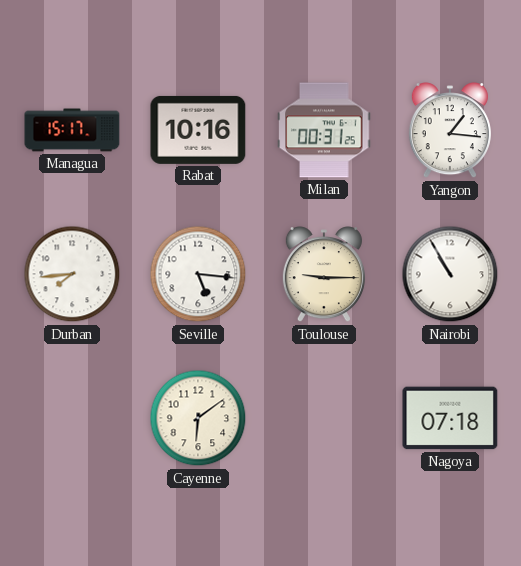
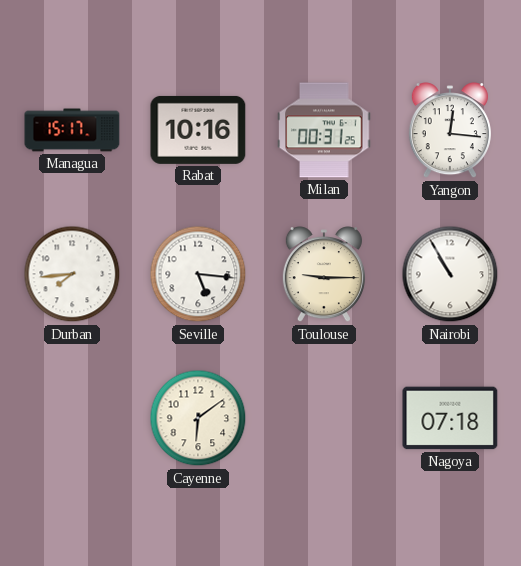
Yangon: 1:16 -> 12:16 (450, 131)
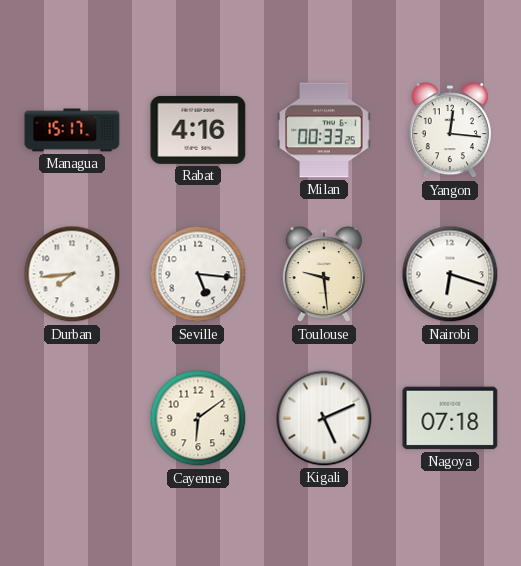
Rabat: 10:16 -> 4:16 (198, 130)
Milan: 00:31 -> 00:33 (324, 130)
Toulouse: 9:15 -> 9:29 (324, 275)
Nairobi: 10:55 -> 6:18 (450, 274)
Kigali: none -> 5:11 (324, 418)
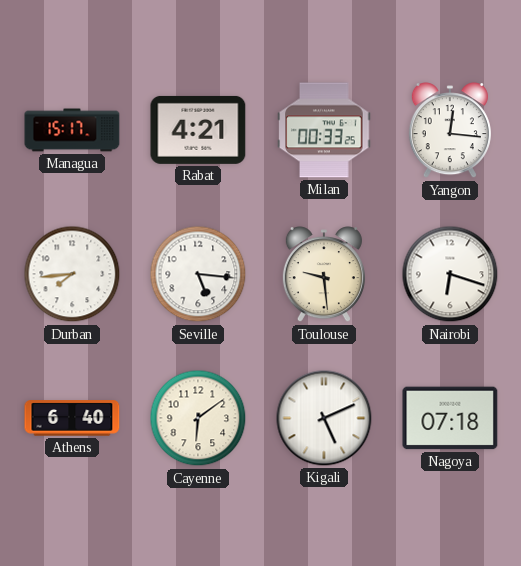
Rabat: 4:16 -> 4:21 (198, 130)
Athens: none -> 6:40 (72, 418)
